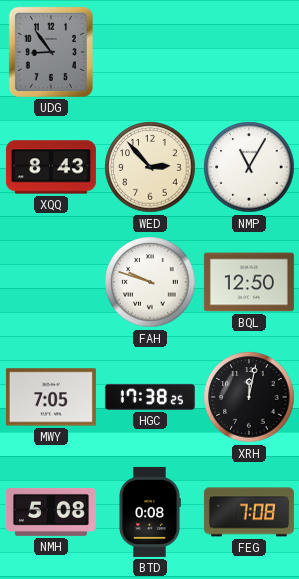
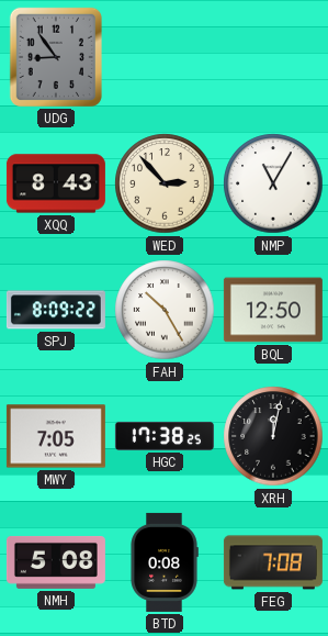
SPJ: none -> 8:09 (56, 310)
FAH: 9:48 -> 10:25 (165, 310)
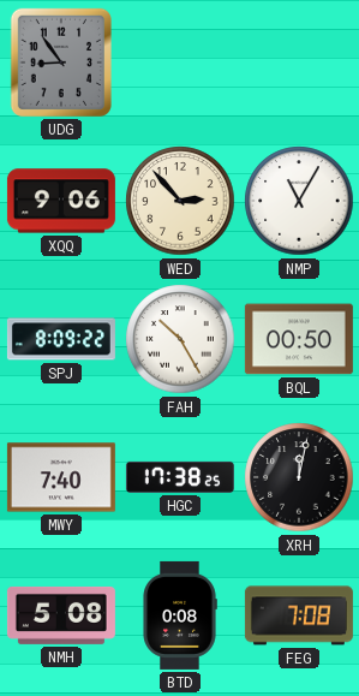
XQQ: 8:43 -> 9:06 (61, 201)
BQL: 12:50 -> 00:50 (299, 339)
MWY: 7:05 -> 7:40 (61, 477)
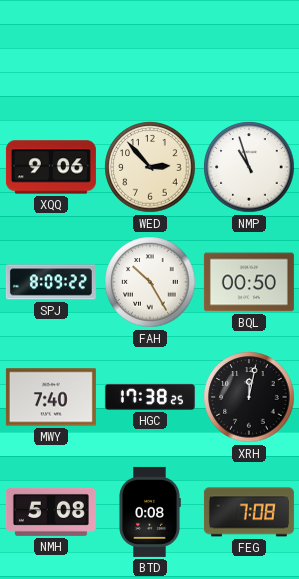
UDG: 8:54 -> none (61, 63)
NMP: 11:05 -> 10:57 (249, 167)
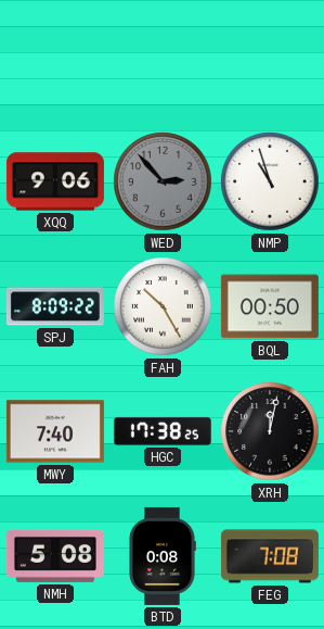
WED dial: cream -> grey (163, 181)
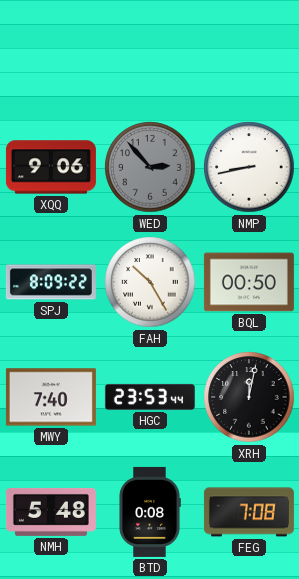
NMP: 10:57 -> 8:43 (249, 167)
HGC: 17:38 -> 23:53 (150, 397)
NMH: 5:08 -> 5:48 (51, 512)
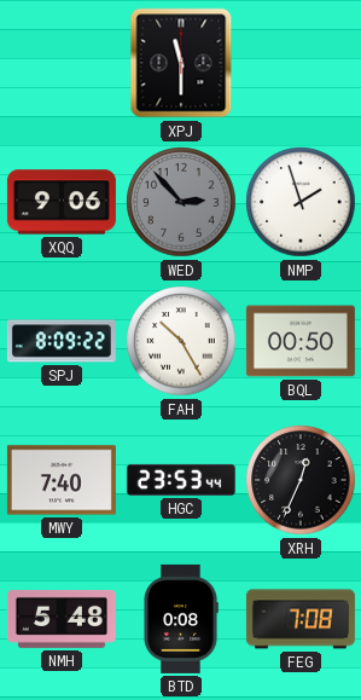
XPJ: none -> 11:30 (181, 63)
NMP: 8:43 -> 1:57 (301, 202)
XRH: 12:02 -> 12:34 (301, 480)
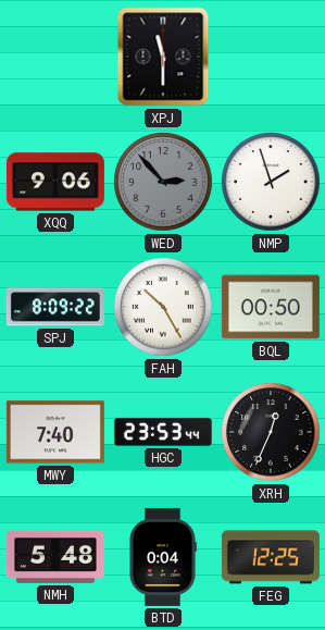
BTD: 0:08 -> 0:04 (163, 557)
FEG: 7:08 -> 12:25 (271, 557)
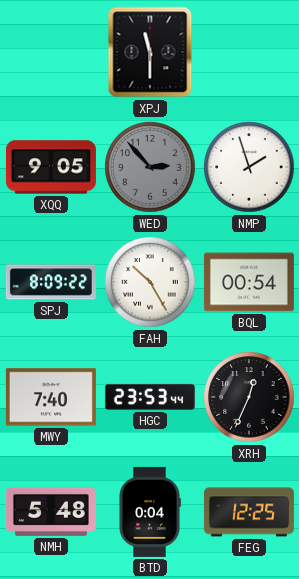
XQQ: 9:06 -> 9:05 (51, 167)
BQL: 00:50 -> 00:54 (249, 282)
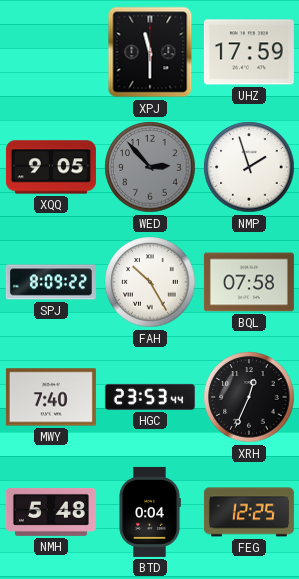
UHZ: none -> 17:59 (249, 52)
BQL: 00:54 -> 07:58 (249, 282)
